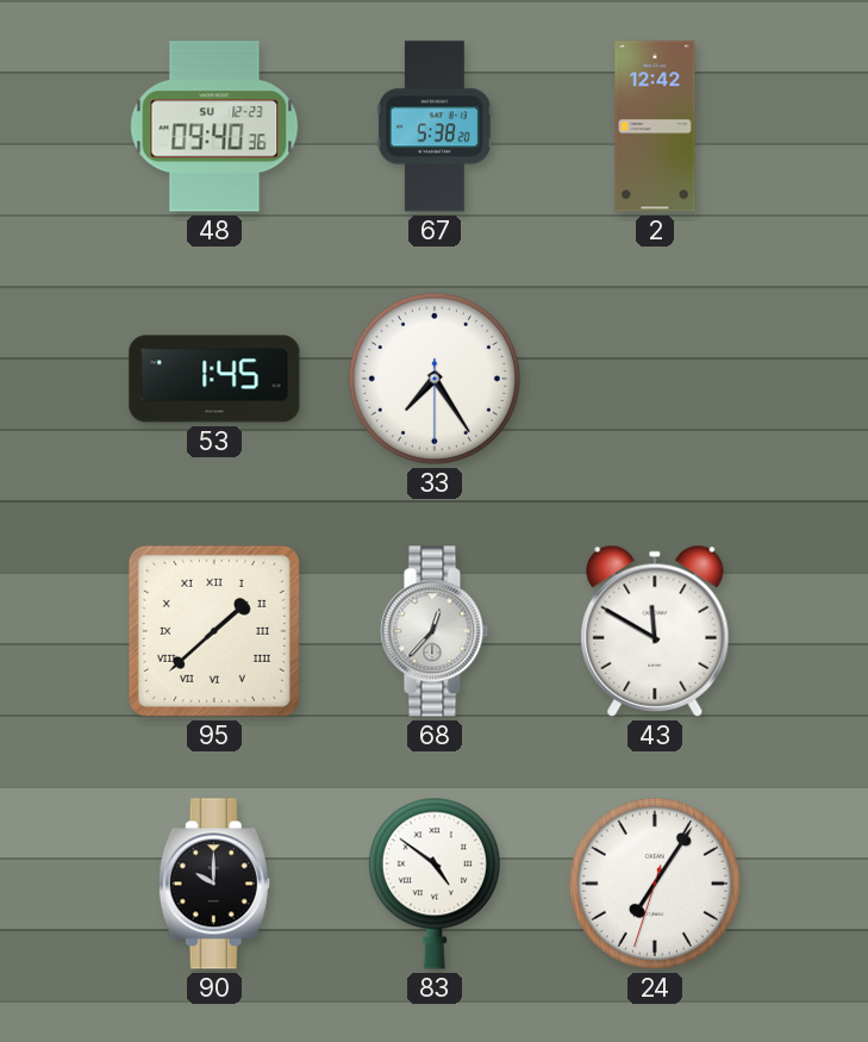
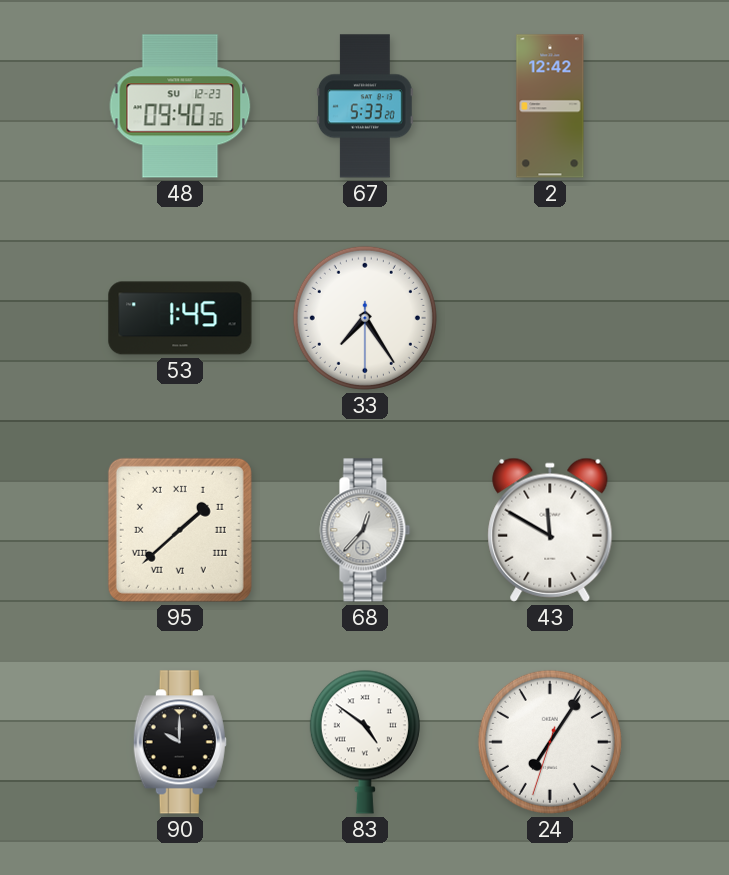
67: 5:38 -> 5:33 (365, 106)
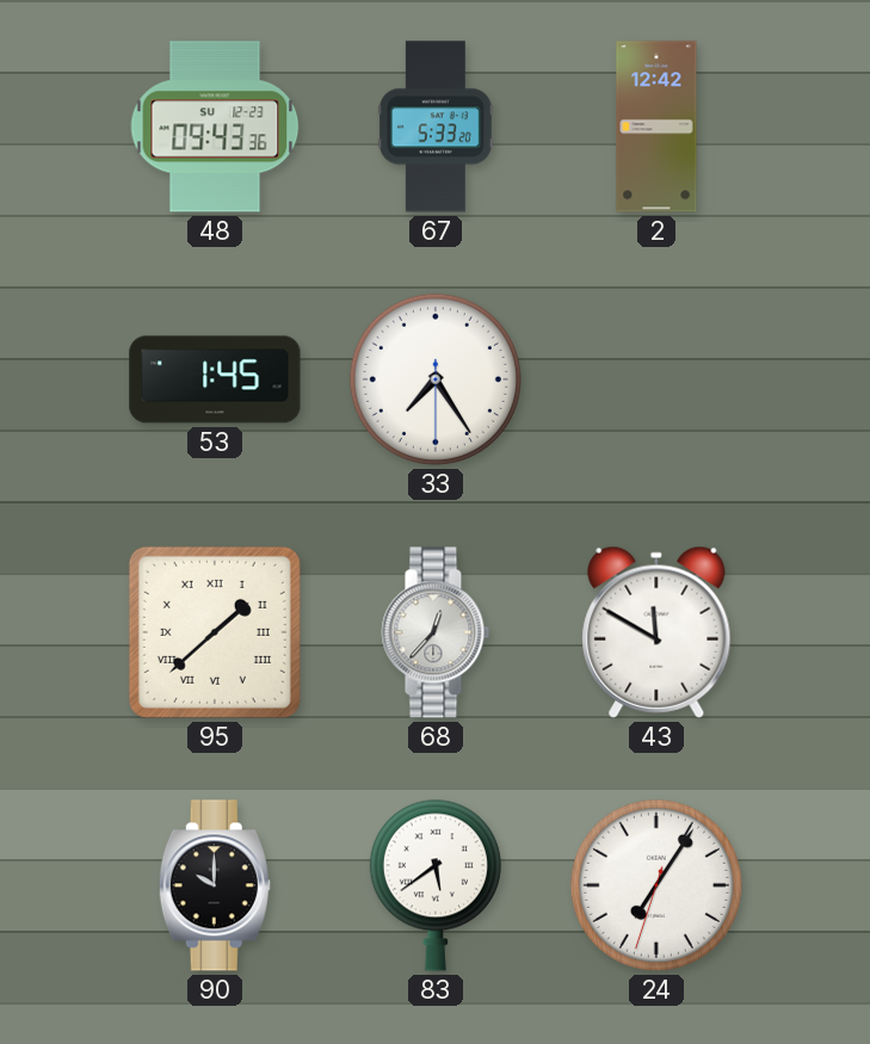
48: 09:40 -> 09:43 (215, 126)
83: 4:51 -> 5:39 (436, 885)
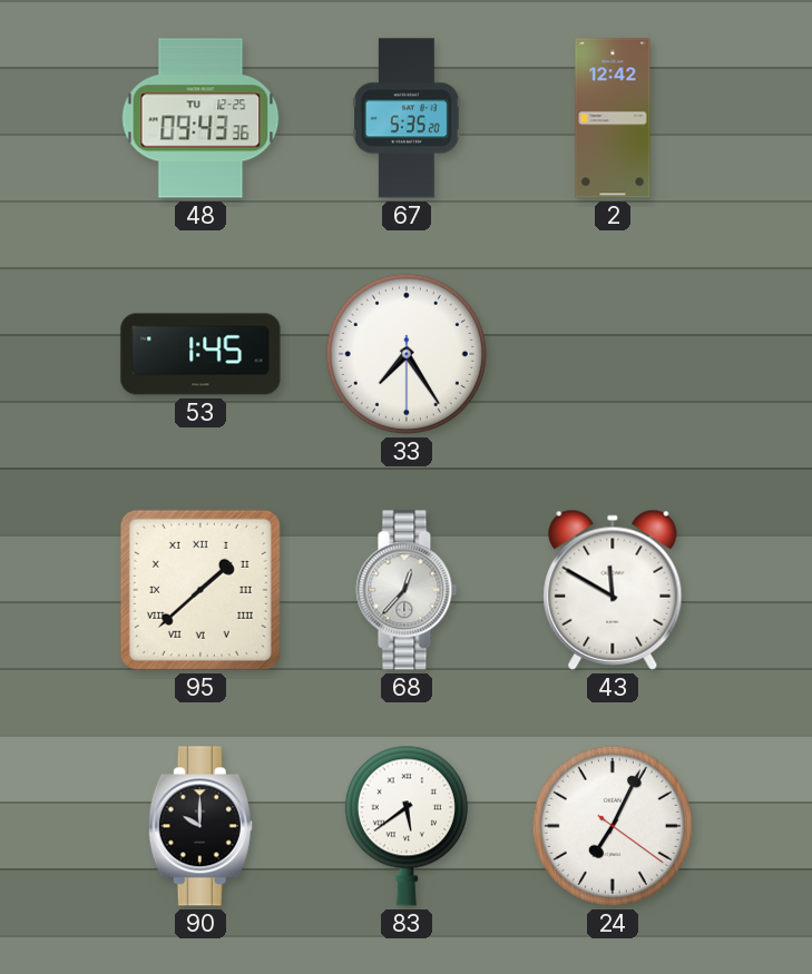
48 date: SU 12-23 -> TU 12-25 (200, 118)
67: 5:33 -> 5:35 (407, 118)
24: 7:05 -> 7:04 (613, 826)
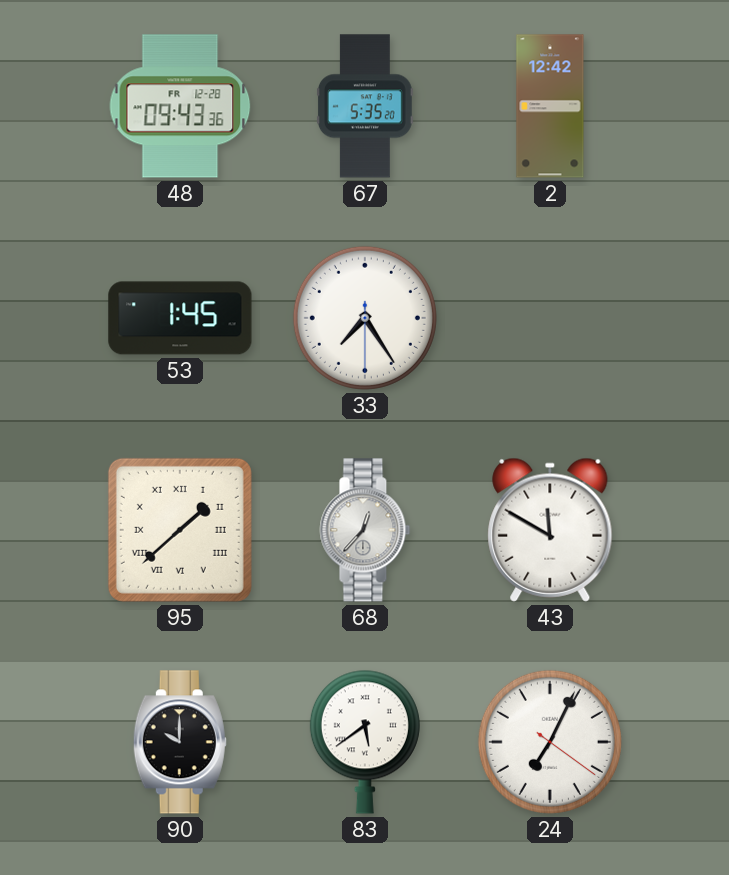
48 date: TU 12-25 -> FR 12-28 (180, 106)
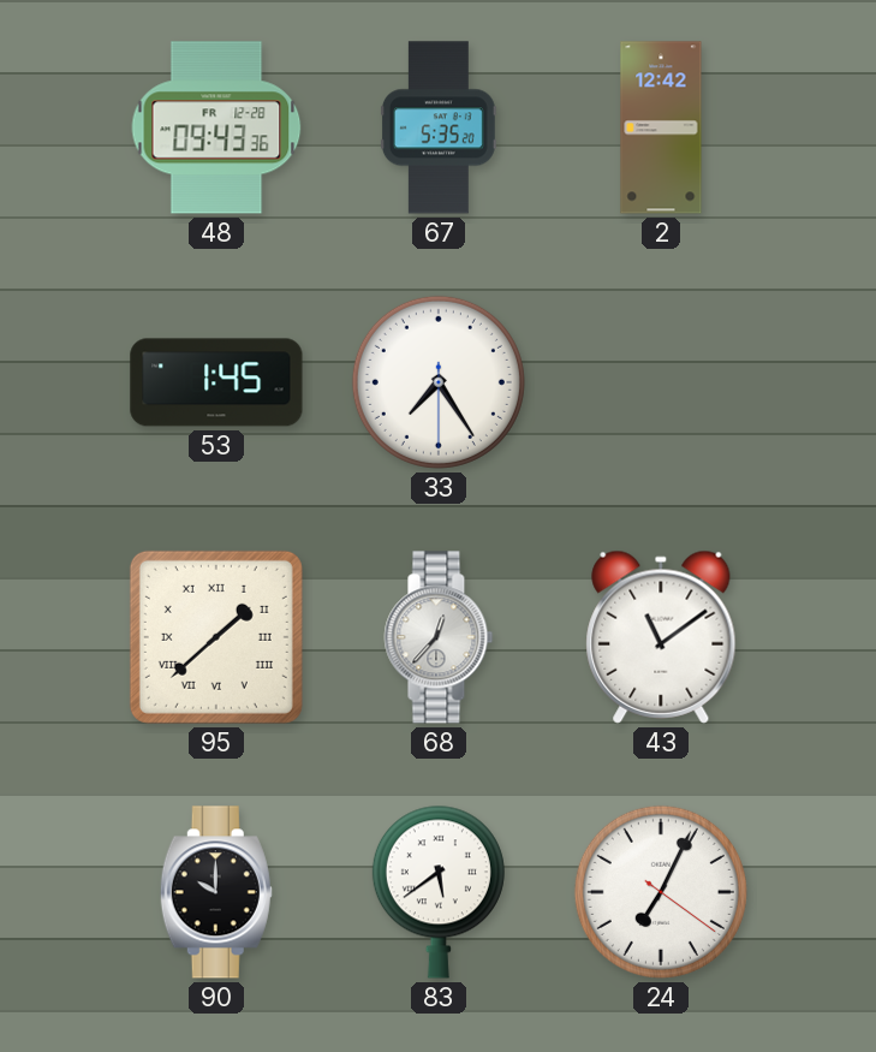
43: 11:50 -> 11:09 (661, 637)
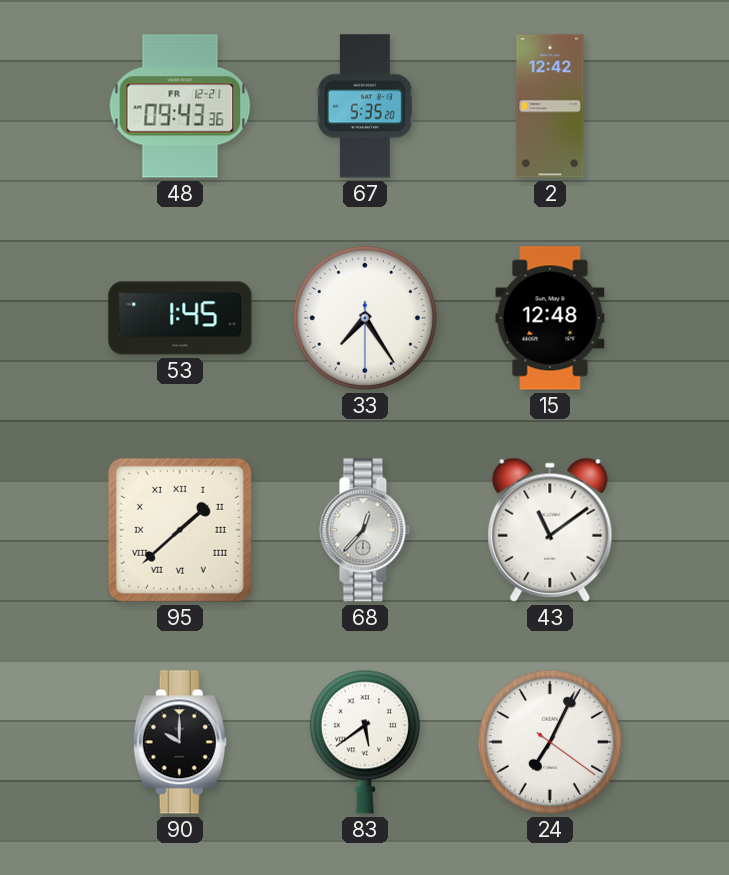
48 date: FR 12-28 -> FR 12-21 (180, 106)
15: none -> 12:48 (550, 318)
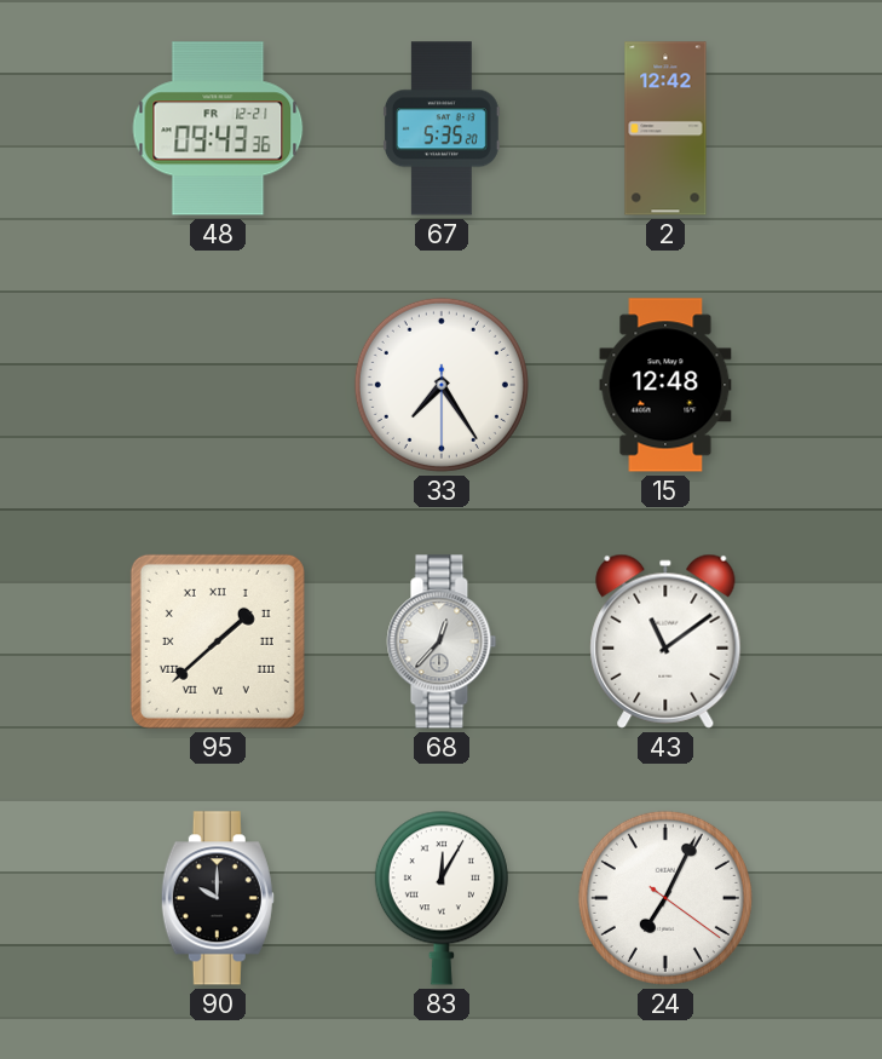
53: 1:45 -> none (180, 318)
83: 5:39 -> 12:05 (442, 898)
